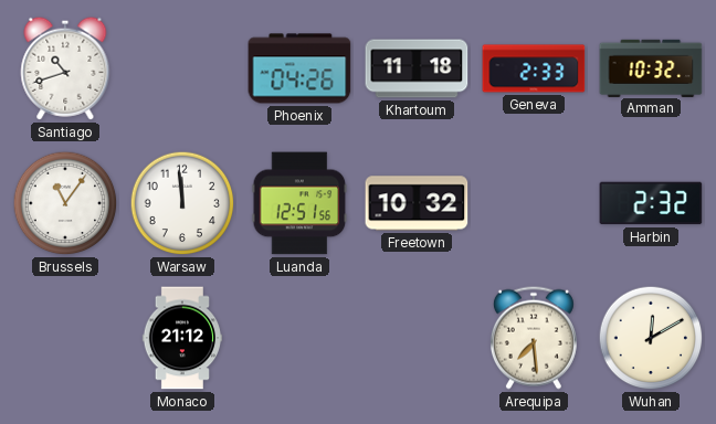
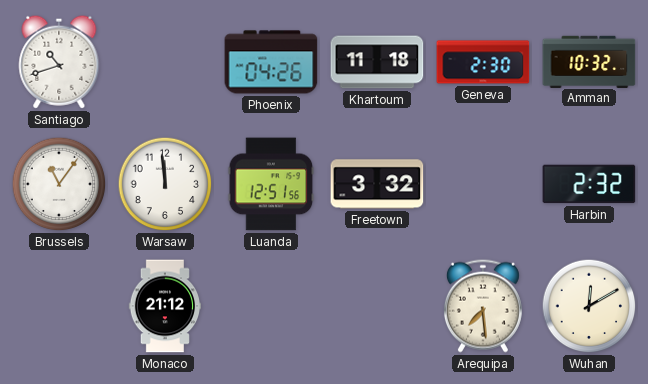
Geneva: 2:33 -> 2:30 (483, 62)
Freetown: 10:32 -> 3:32 (377, 184)
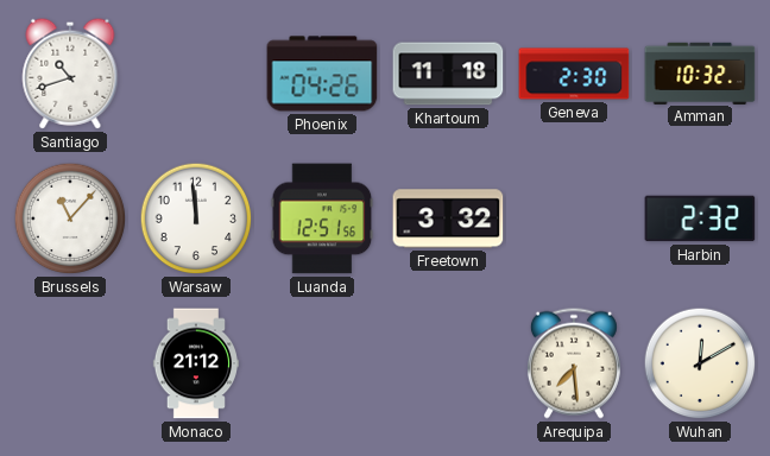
Brussels: 11:06 -> 11:07 (70, 218)
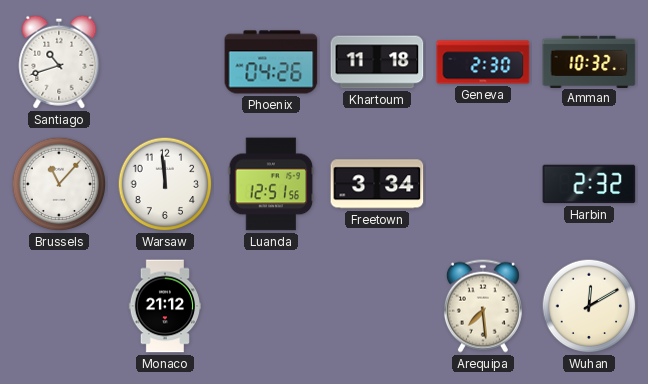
Freetown: 3:32 -> 3:34 (377, 184)
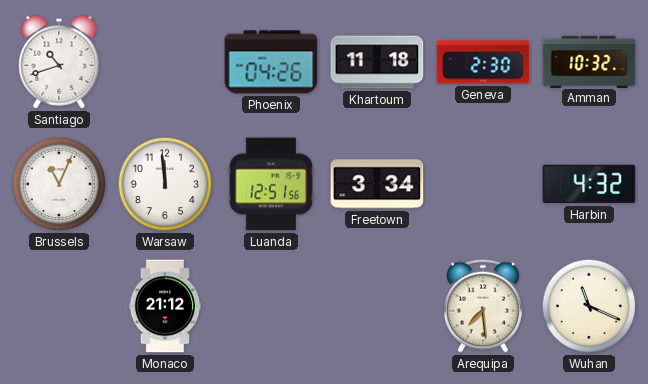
Brussels: 11:07 -> 11:04 (59, 184)
Harbin: 2:32 -> 4:32 (589, 184)
Wuhan: 12:10 -> 11:19 (589, 306)
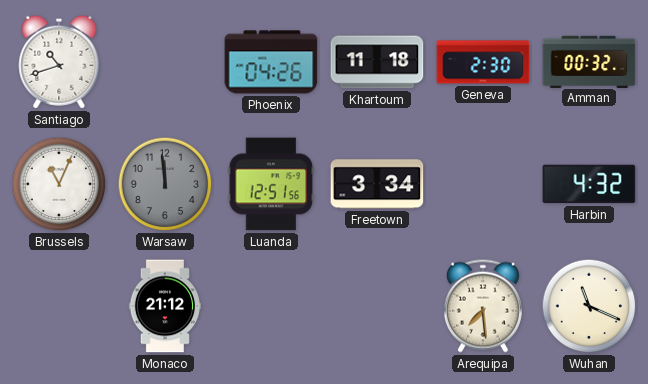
Amman: 10:32 -> 00:32 (589, 61)
Warsaw dial: white -> grey (165, 184)
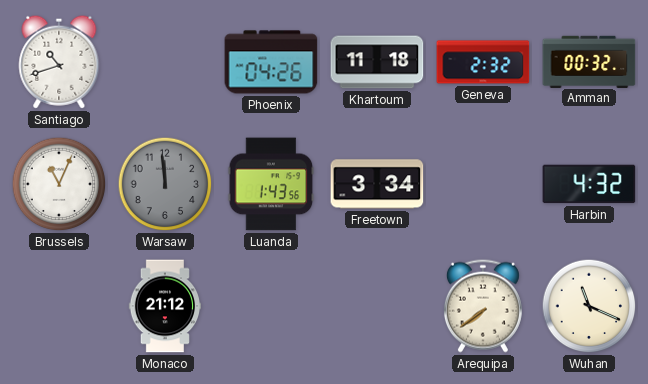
Geneva: 2:30 -> 2:32 (483, 62)
Luanda: 12:51 -> 1:43 (271, 184)
Arequipa: 7:29 -> 7:39 (483, 306)
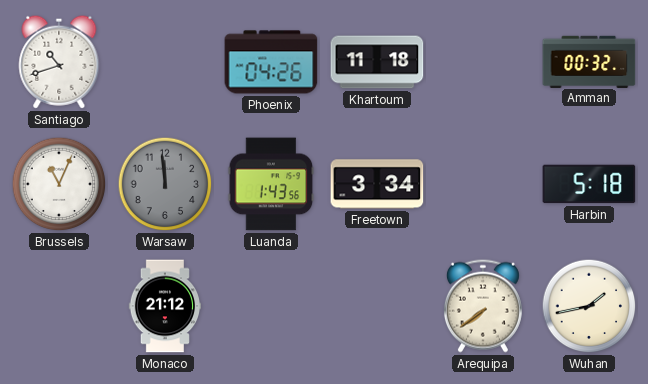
Geneva: 2:32 -> none (483, 62)
Harbin: 4:32 -> 5:18 (589, 184)
Wuhan: 11:19 -> 1:43 (589, 306)
